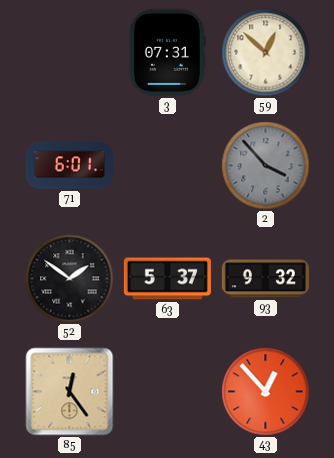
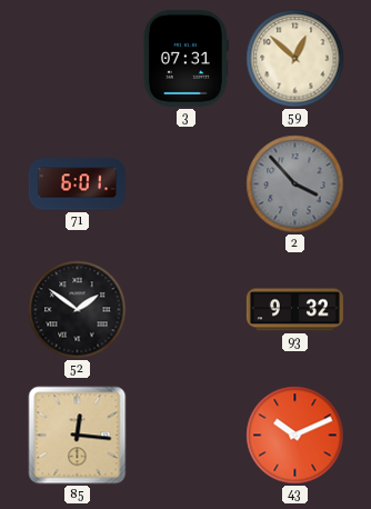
63: 5:37 -> none (167, 279)
85: 12:24 -> 12:16 (78, 436)
43: 12:53 -> 10:11 (295, 436)
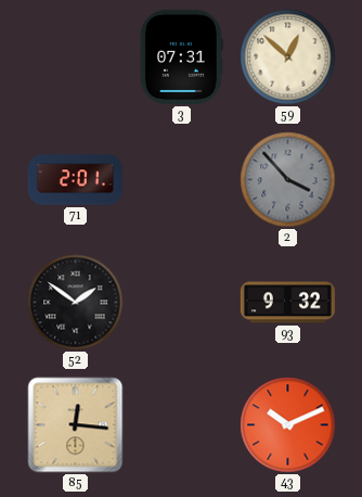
71: 6:01 -> 2:01 (75, 180)
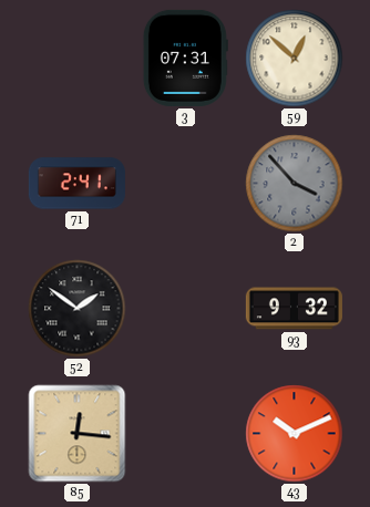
71: 2:01 -> 2:41 (76, 184)
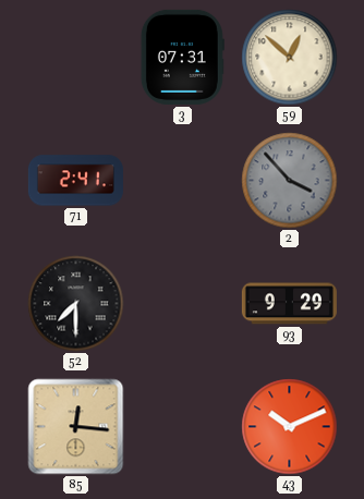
52: 1:51 -> 7:30 (76, 304)
93: 9:32 -> 9:29 (289, 304)
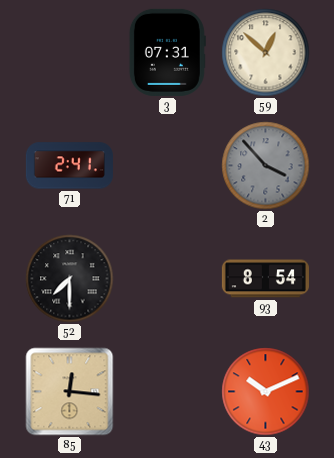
93: 9:29 -> 8:54 (265, 279)
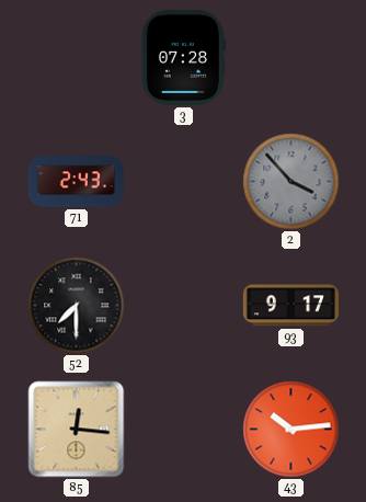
3: 07:31 -> 07:28 (183, 57)
59: 12:52 -> none (266, 53)
71: 2:41 -> 2:43 (76, 182)
93: 8:54 -> 9:17 (290, 306)
43: 10:11 -> 10:14 (291, 430)
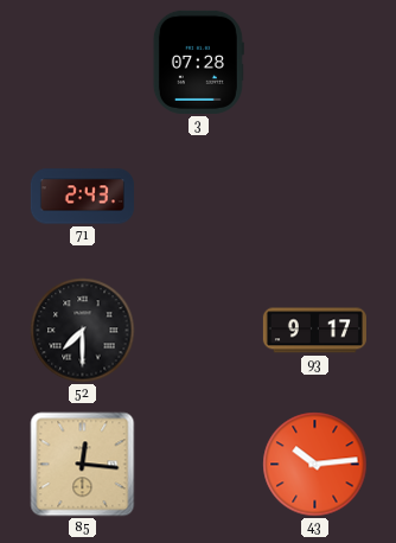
2: 3:53 -> none (291, 182)
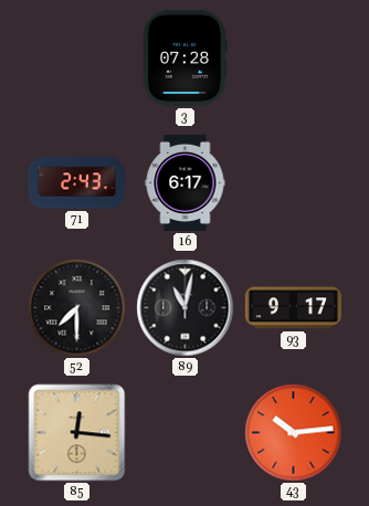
16: none -> 6:17 (186, 182)
89: none -> 11:02 (186, 308)
